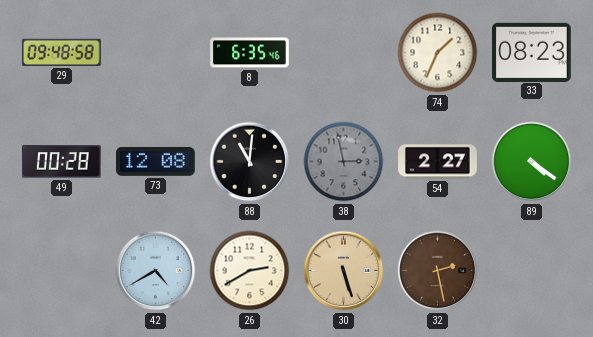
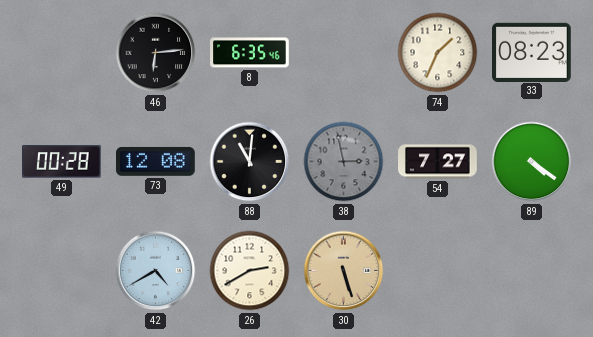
29: 09:48 -> none (62, 52)
46: none -> 6:14 (156, 53)
54: 2:27 -> 7:27 (438, 162)
32: 2:28 -> none (438, 271)
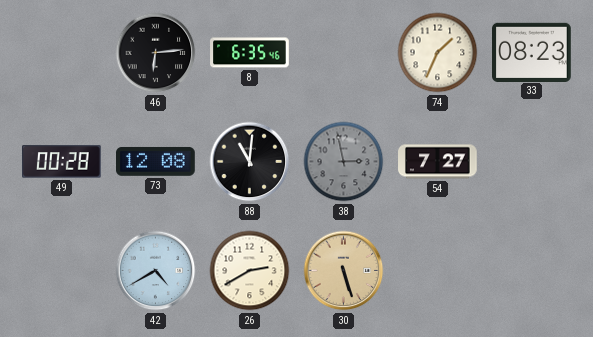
89: 4:21 -> none (532, 162)
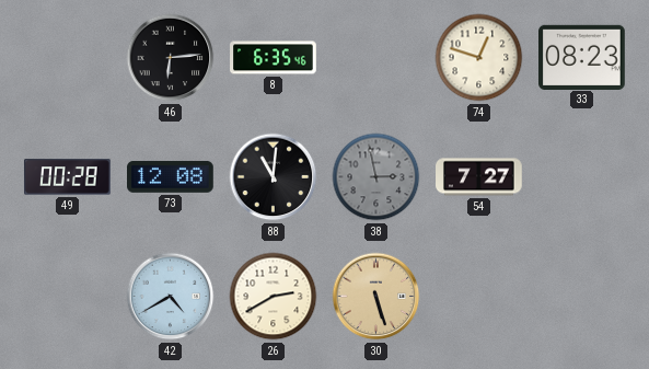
74: 1:34 -> 12:48 (479, 58)
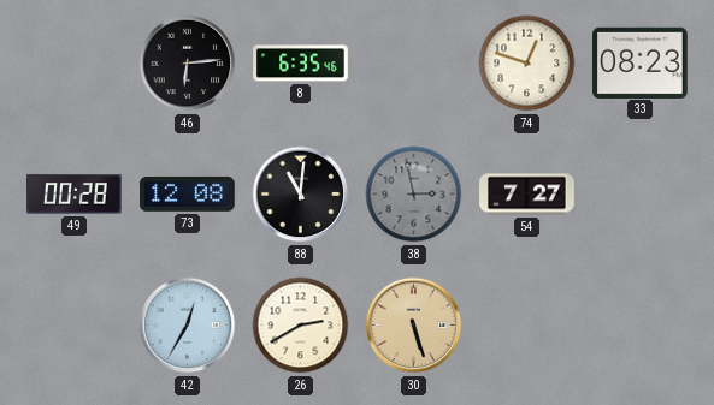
42: 4:40 -> 12:35 (188, 326)
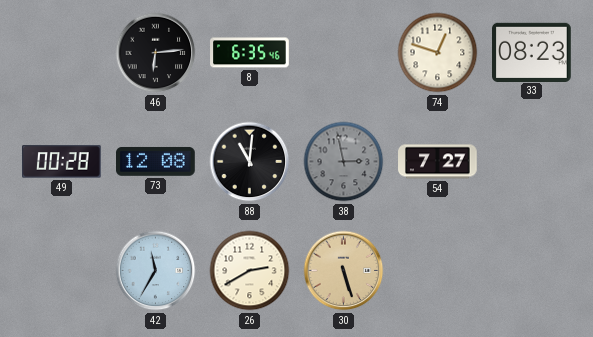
42: 12:35 -> 11:35 (156, 271)
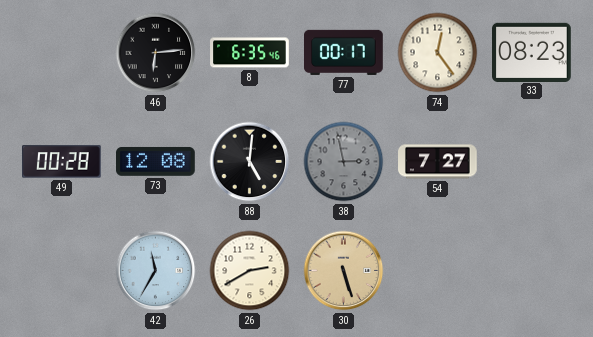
77: none -> 00:17 (344, 52)
74: 12:48 -> 12:24 (438, 53)
88: 11:01 -> 5:01 (250, 162)
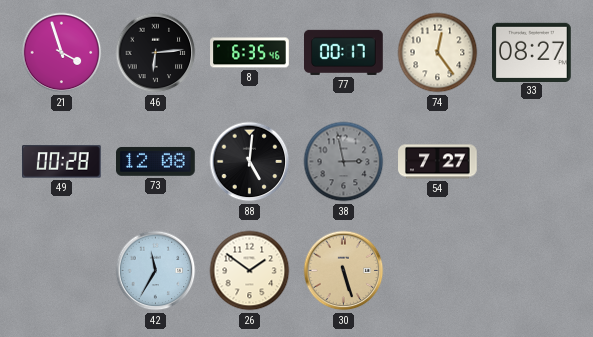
21: none -> 3:57 (62, 53)
33: 08:23 -> 08:27 (532, 52)
26: 2:40 -> 1:51 (250, 271)
